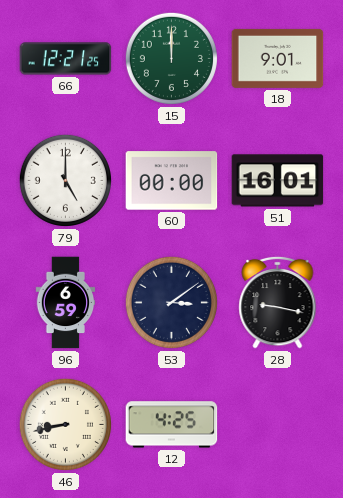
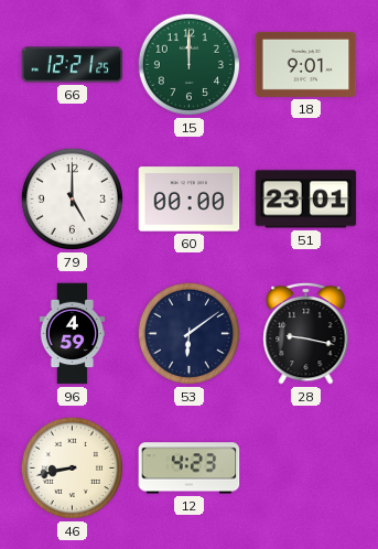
51: 16:01 -> 23:01 (306, 200)
96: 6:59 -> 4:59 (73, 334)
53: 3:09 -> 6:09 (188, 333)
12: 4:25 -> 4:23 (190, 469)
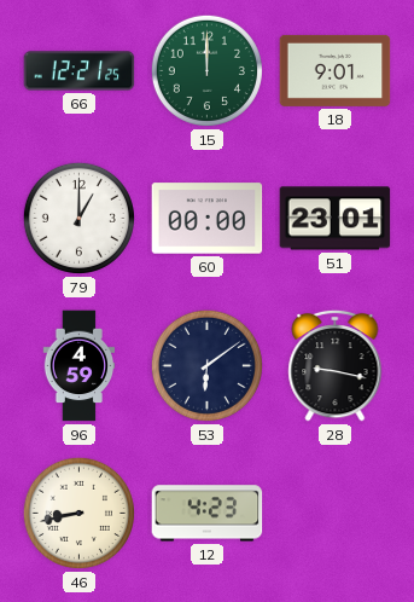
79: 5:00 -> 1:00 (78, 218)
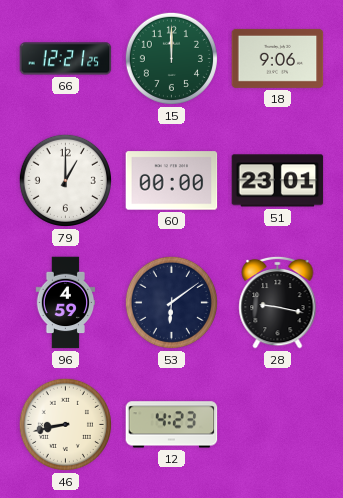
18: 9:01 -> 9:06 (278, 58)
